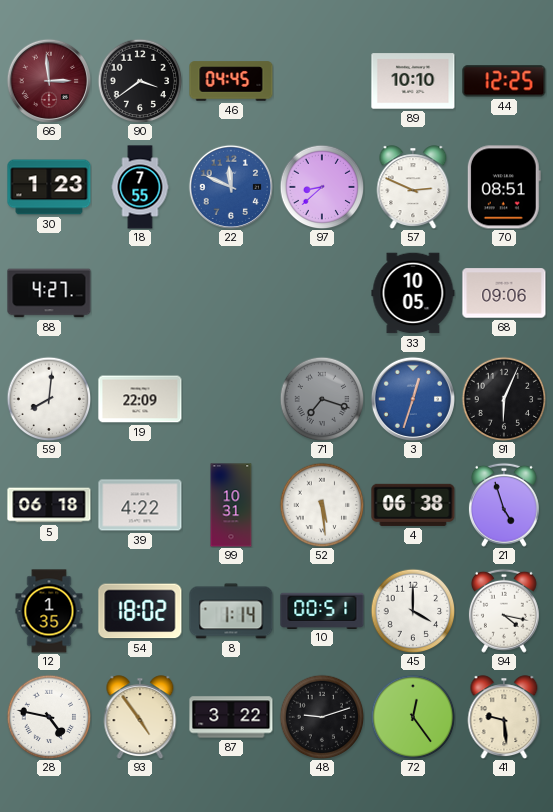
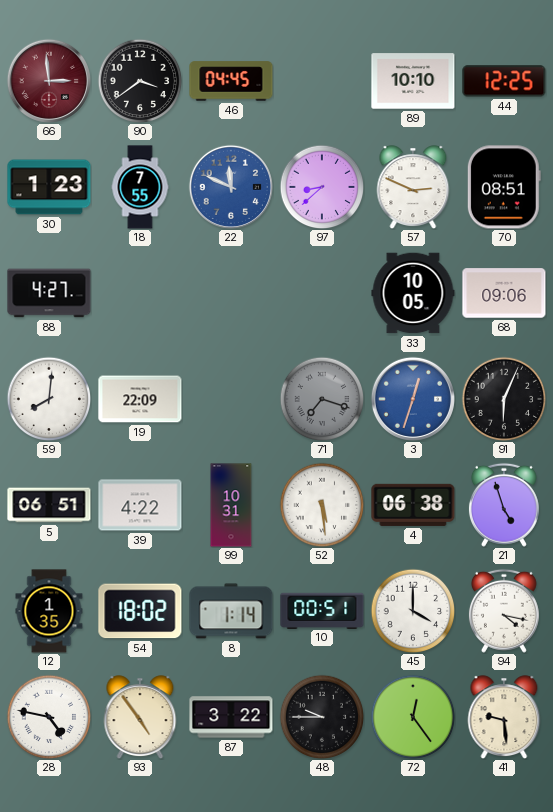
5: 06:18 -> 06:51 (49, 505)
48: 9:12 -> 9:45 (322, 717)
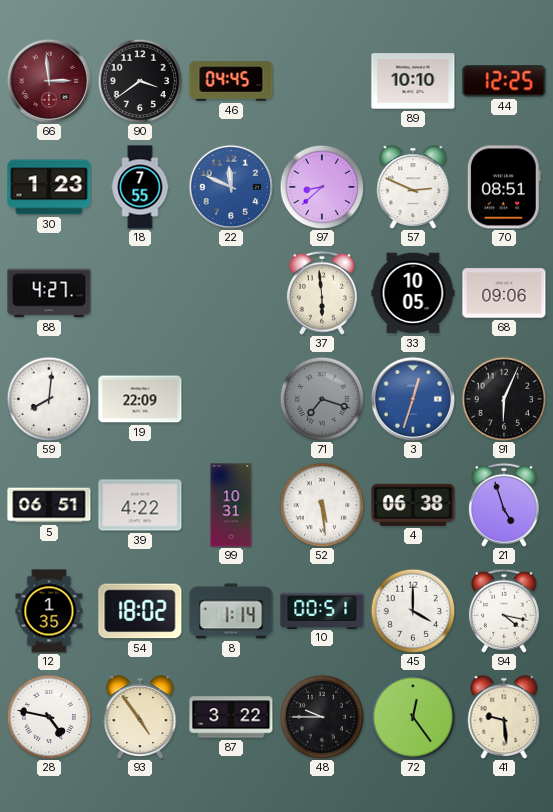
37: none -> 5:59 (322, 293)
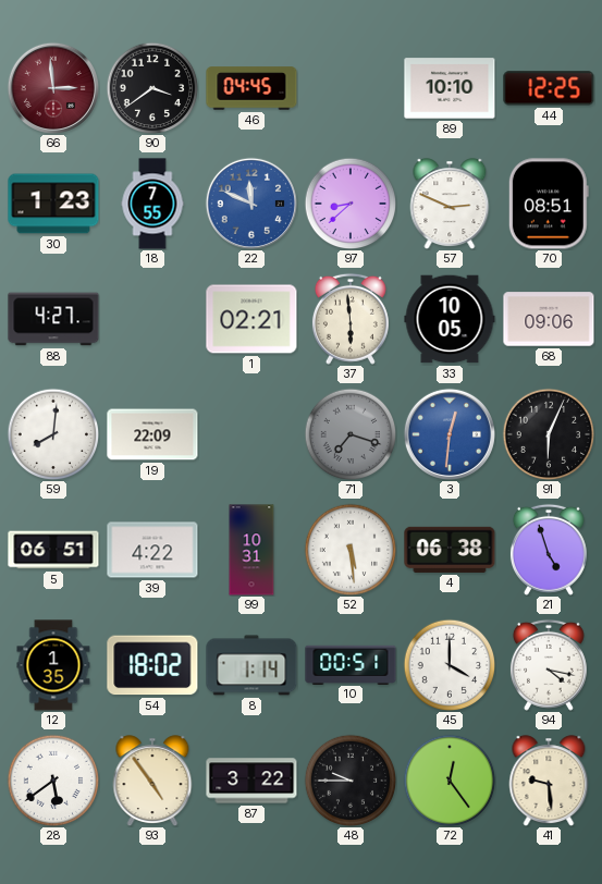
1: none -> 02:21 (251, 319)
3: 12:33 -> 12:31 (450, 434)
28: 4:47 -> 5:39 (53, 781)
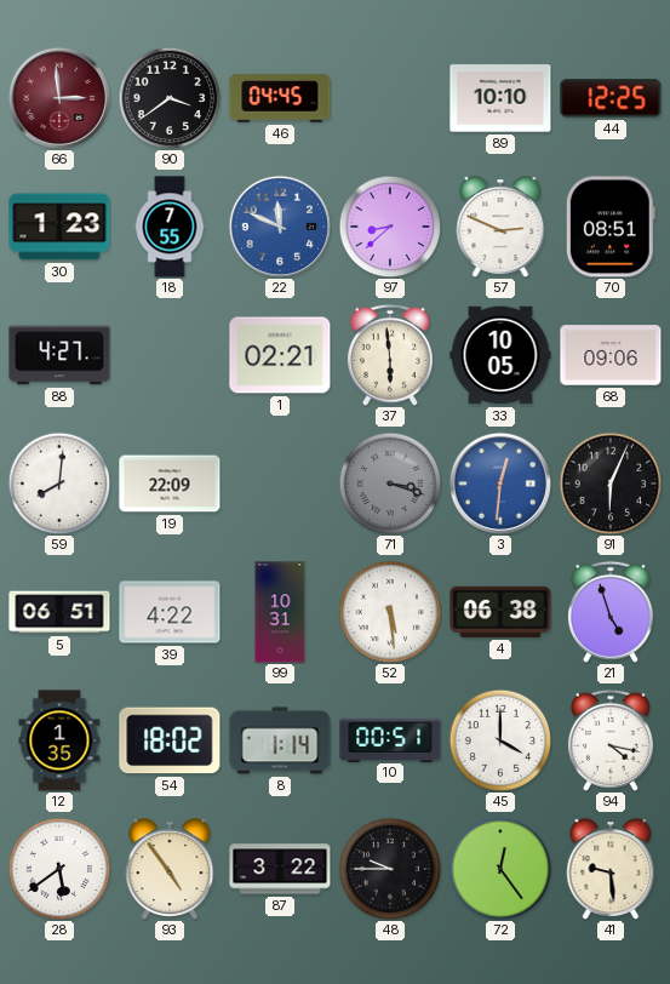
71: 7:18 -> 3:18 (390, 484)
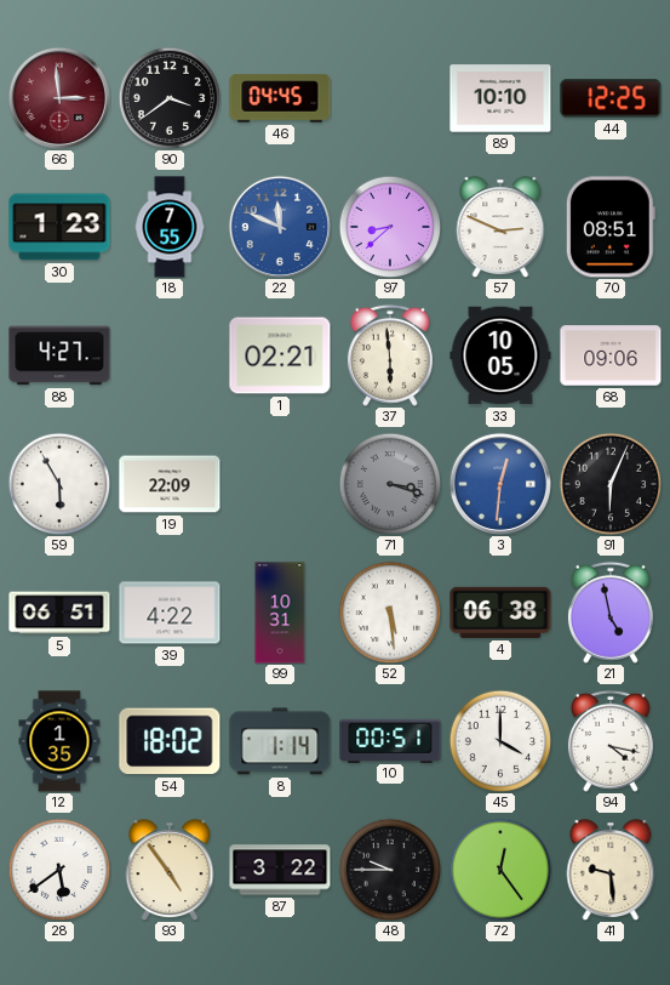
59: 8:01 -> 5:55 (59, 484)
21: 4:57 -> 4:58 (611, 613)
